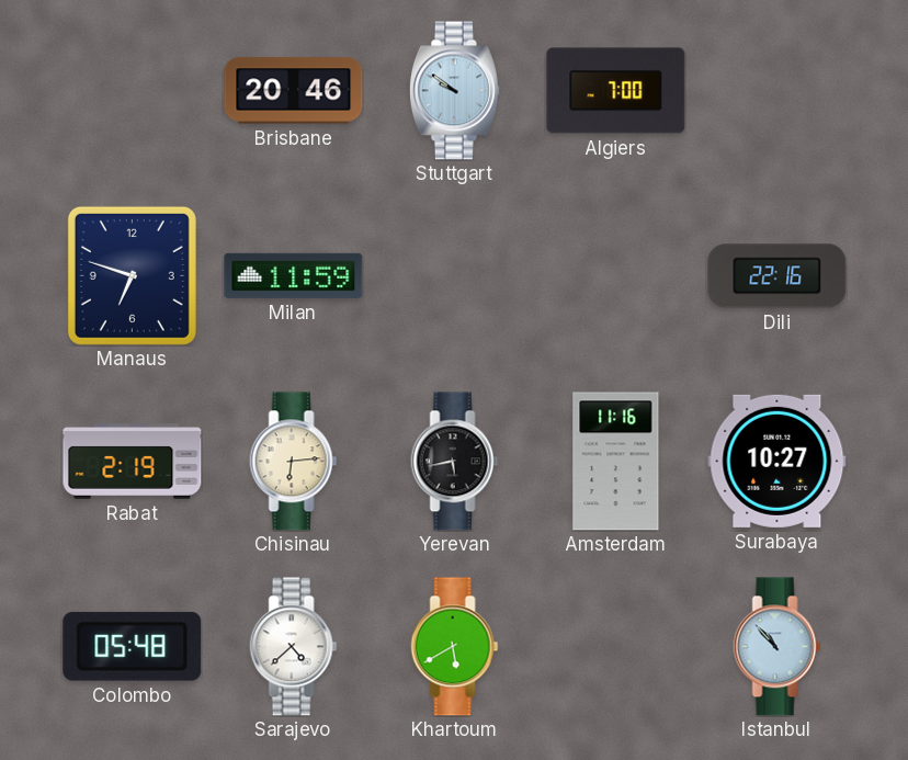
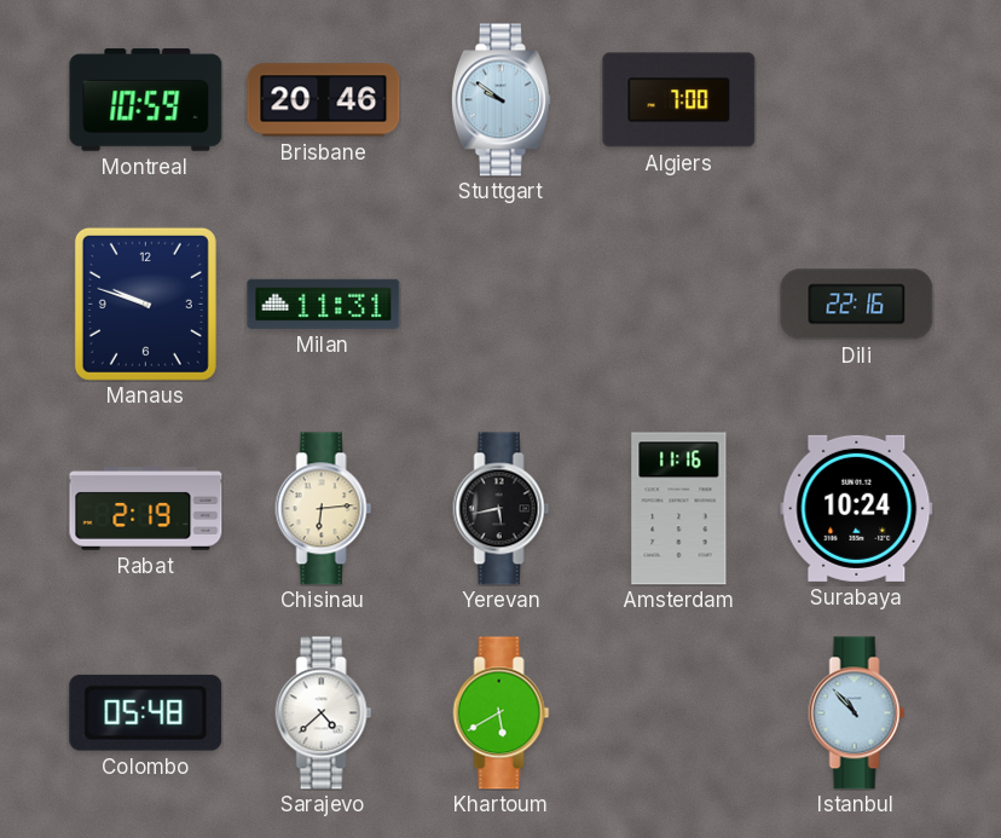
Montreal: none -> 10:59 (146, 100)
Manaus: 6:48 -> 9:48 (145, 304)
Milan: 11:59 -> 11:31 (324, 304)
Surabaya: 10:27 -> 10:24 (857, 508)
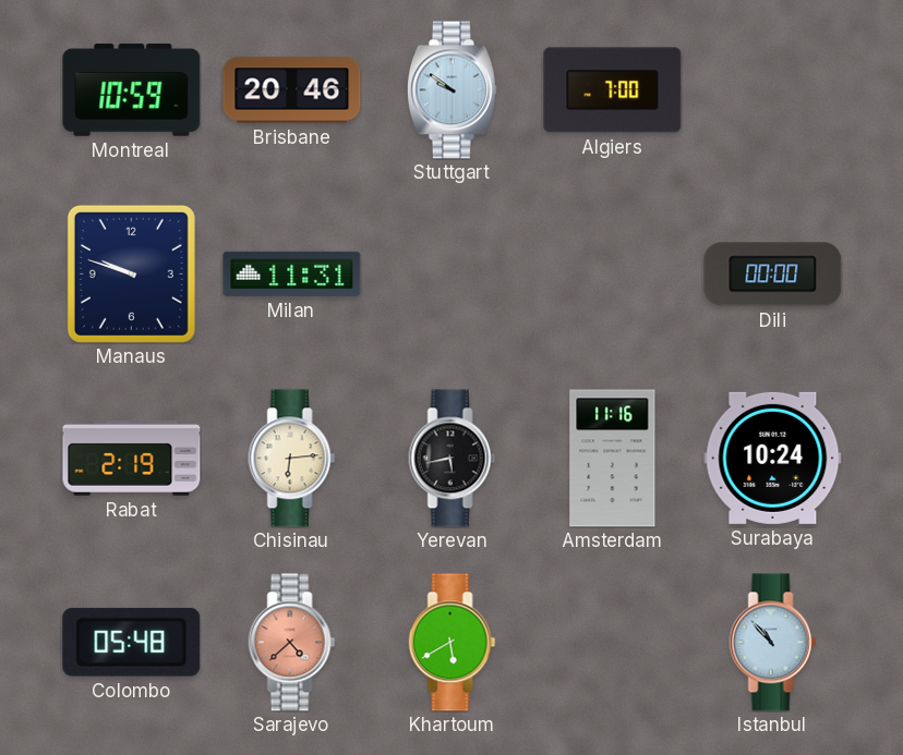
Dili: 22:16 -> 00:00 (773, 275)
Sarajevo dial: white -> salmon (292, 643)
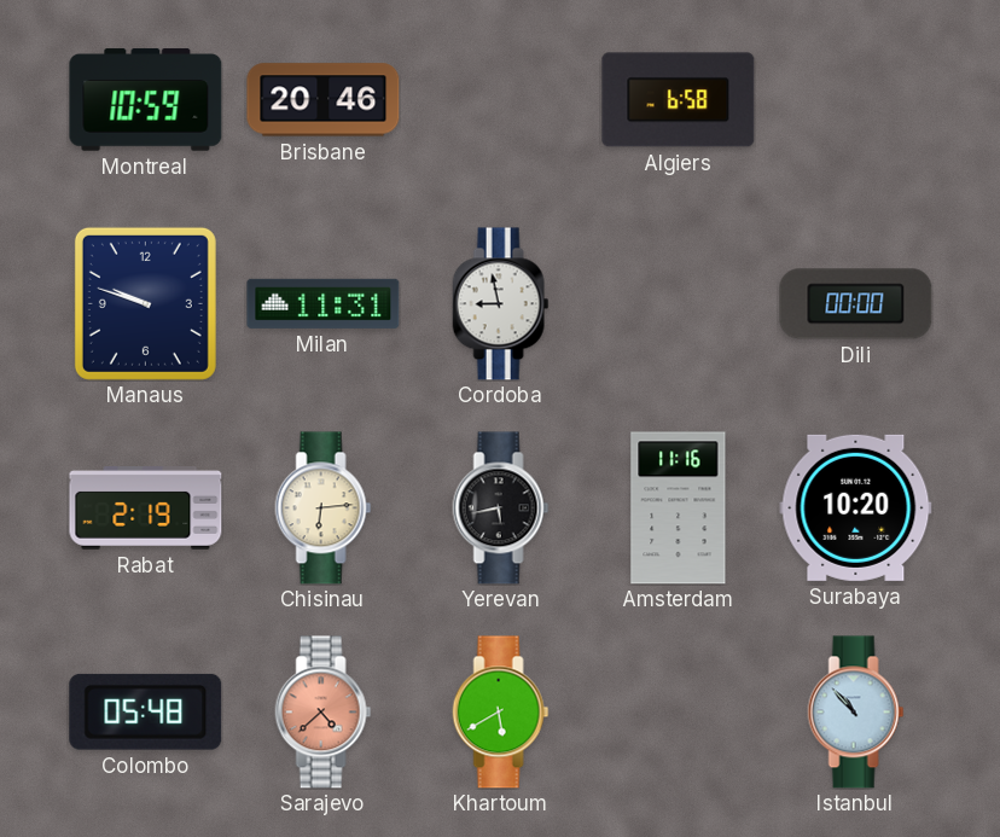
Stuttgart: 9:51 -> none (451, 90)
Algiers: 7:00 -> 6:58 (679, 100)
Cordoba: none -> 8:58 (501, 304)
Surabaya: 10:24 -> 10:20 (856, 507)
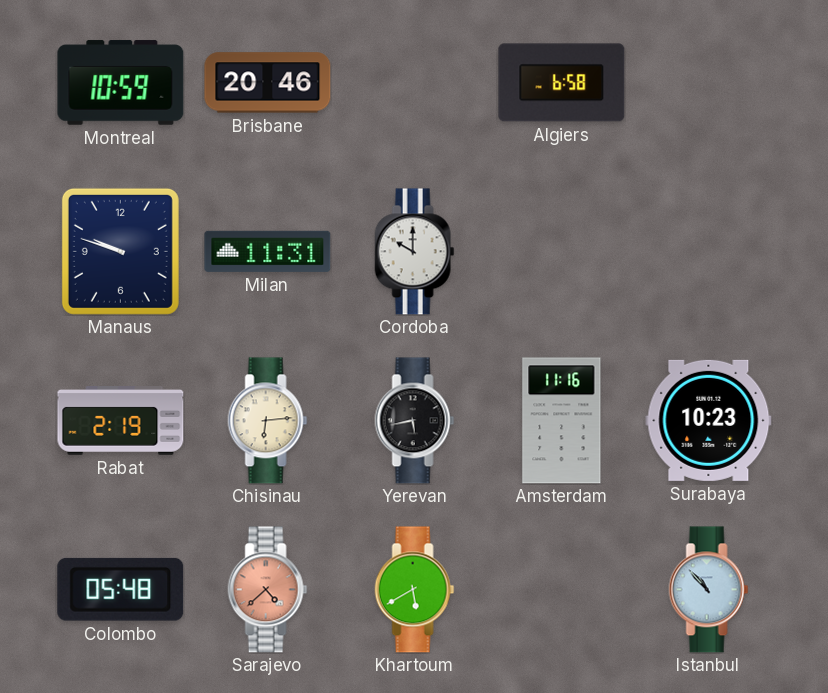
Cordoba: 8:58 -> 10:00 (415, 252)
Dili: 00:00 -> none (856, 304)
Surabaya: 10:20 -> 10:23 (709, 420)
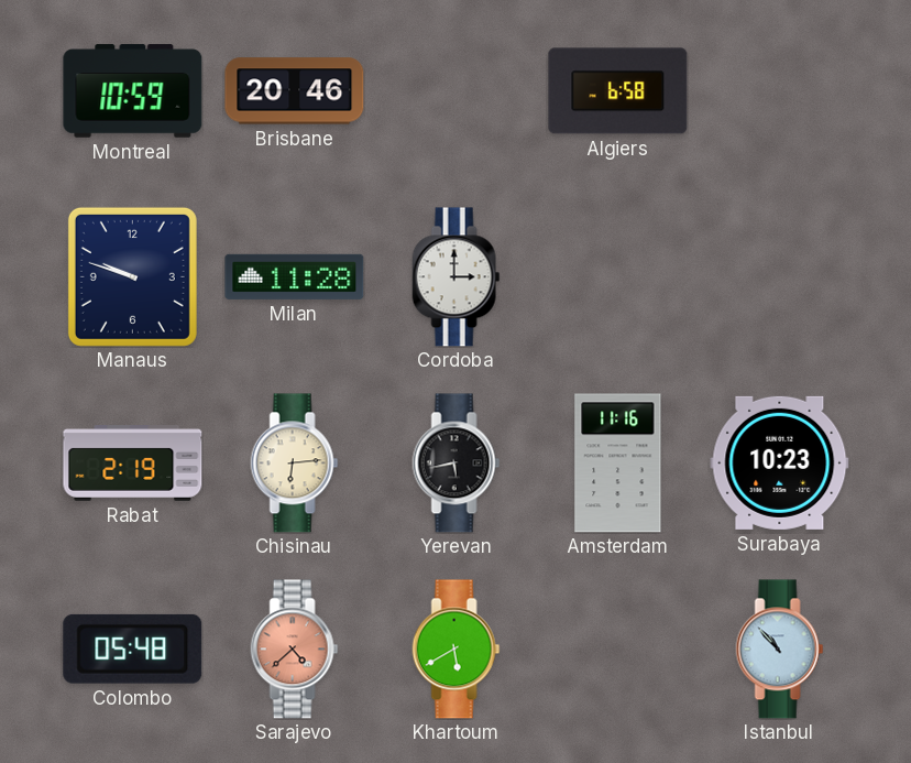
Milan: 11:31 -> 11:28 (295, 276)
Cordoba: 10:00 -> 3:00 (457, 277)
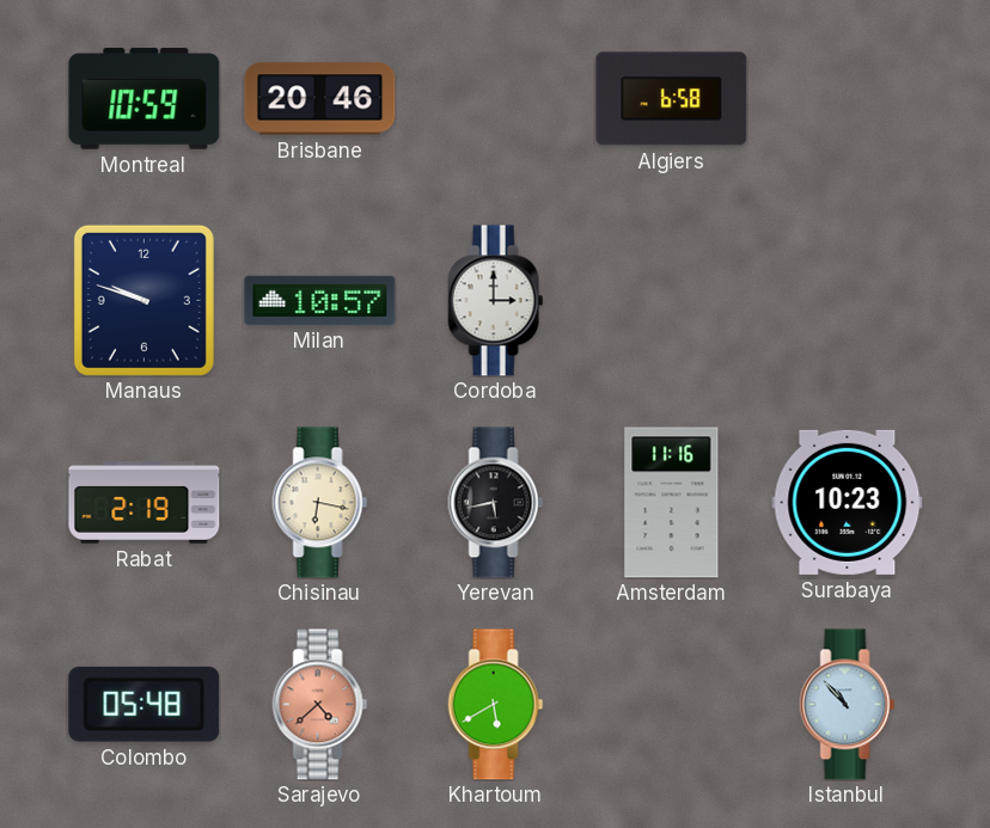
Milan: 11:28 -> 10:57 (320, 300)
Chisinau: 6:14 -> 6:17 (320, 503)
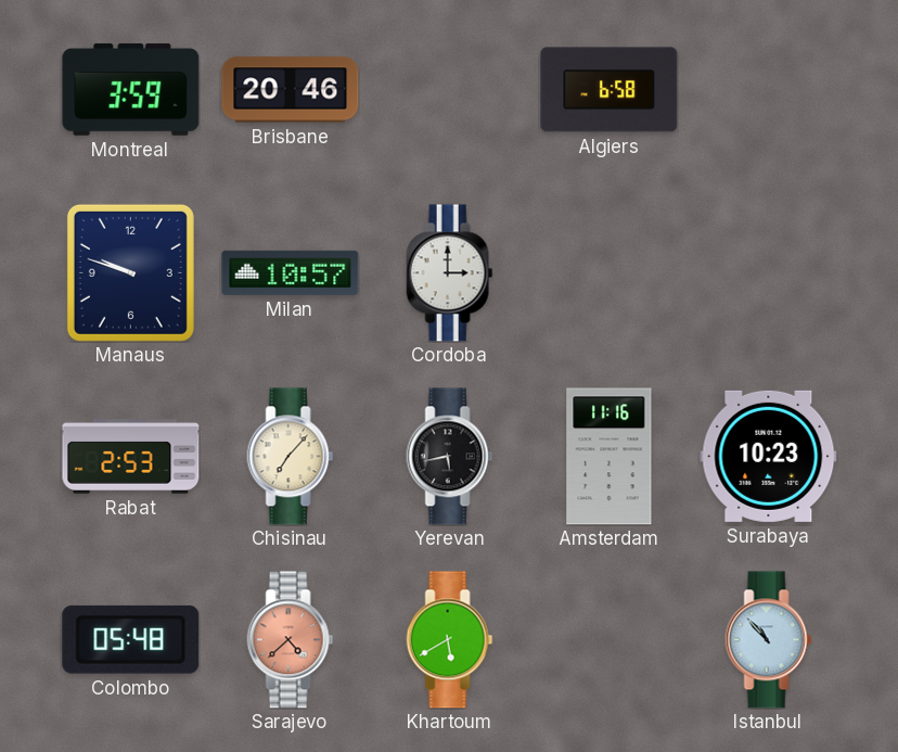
Montreal: 10:59 -> 3:59 (131, 90)
Rabat: 2:19 -> 2:53 (131, 457)
Chisinau: 6:17 -> 7:07 (291, 457)
